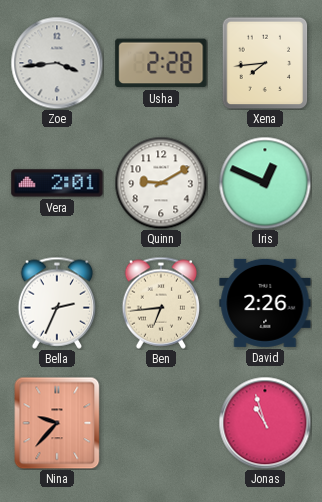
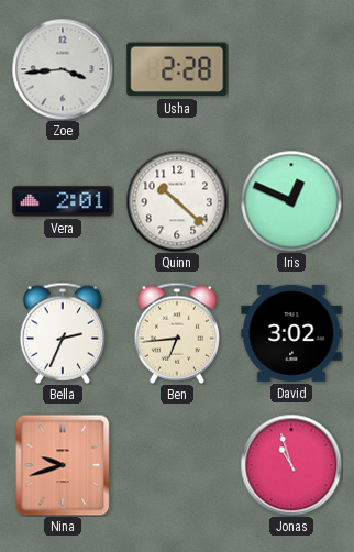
Xena: 7:44 -> none (265, 63)
Quinn: 9:10 -> 10:22 (177, 201)
David: 2:26 -> 3:02 (291, 333)
Nina: 9:37 -> 9:42 (63, 465)
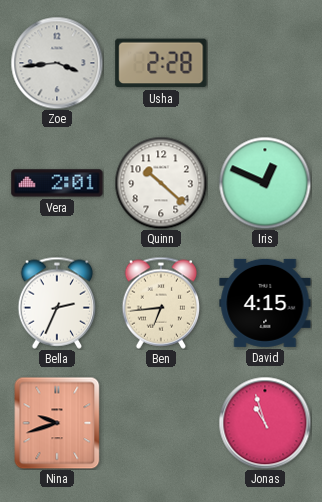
David: 3:02 -> 4:15 (265, 303)
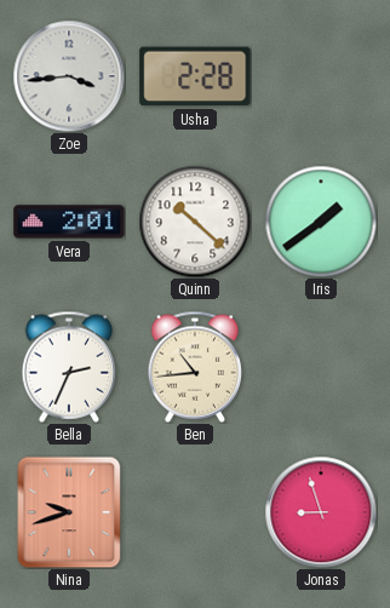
Iris: 12:49 -> 1:39 (321, 222)
Ben: 6:44 -> 10:44 (194, 367)
David: 4:15 -> none (265, 303)
Jonas: 10:57 -> 8:57 (321, 512)
